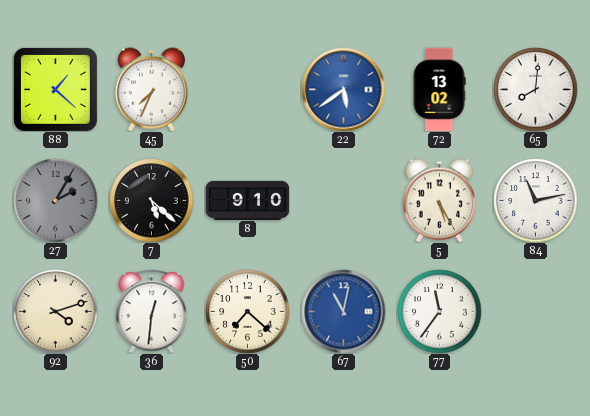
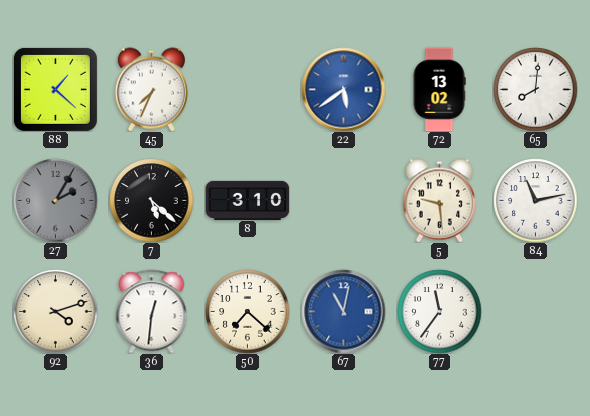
8: 9:10 -> 3:10 (247, 200)
5: 5:25 -> 9:29 (439, 200)
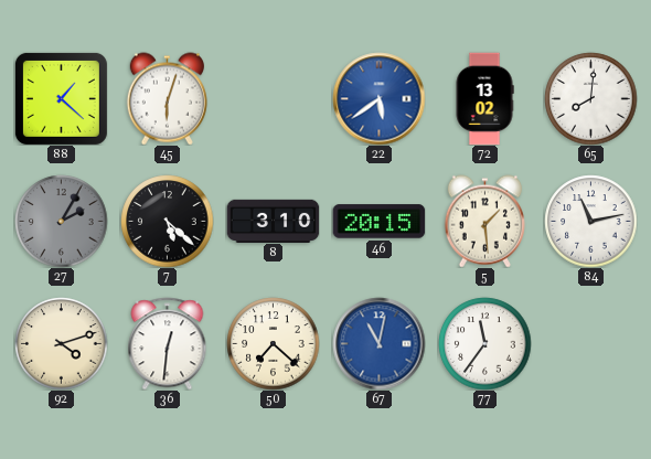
45: 7:34 -> 6:03 (167, 98)
46: none -> 20:15 (378, 222)
5: 9:29 -> 1:29 (484, 221)
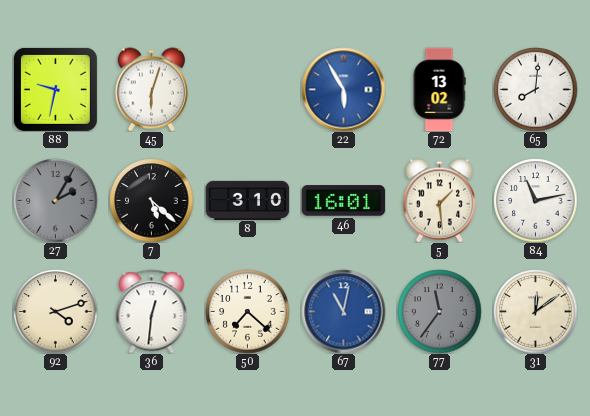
88: 1:22 -> 9:32 (55, 89)
22: 5:39 -> 5:55 (343, 89)
46: 20:15 -> 16:01 (343, 201)
77 dial: white -> grey (439, 311)
31: none -> 12:09 (535, 311)
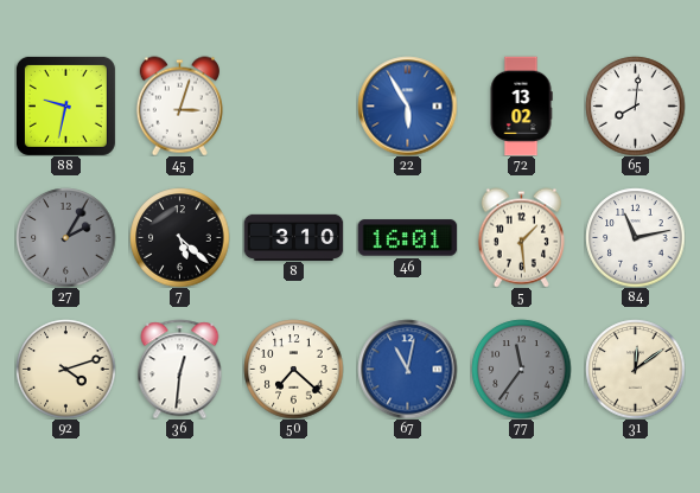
45: 6:03 -> 3:03 (179, 105)
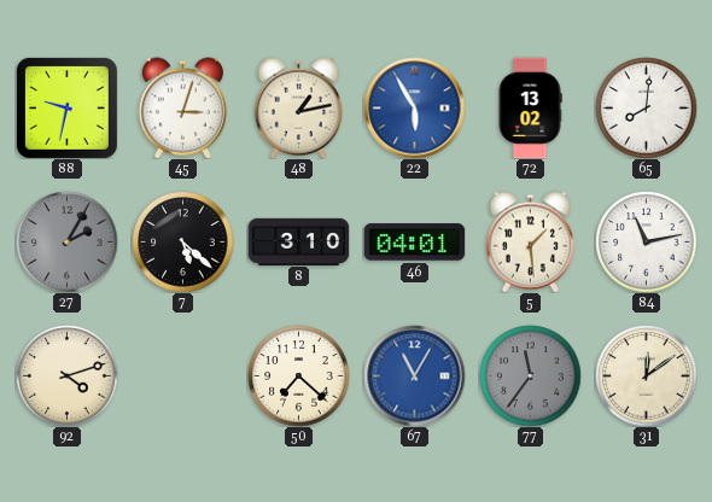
48: none -> 1:13 (298, 107)
46: 16:01 -> 04:01 (414, 243)
36: 12:31 -> none (180, 369)
67: 11:02 -> 11:05 (414, 375)
